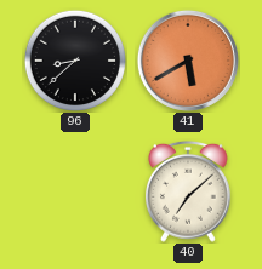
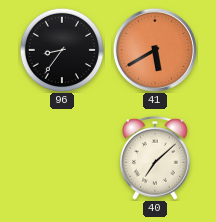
96: 8:38 -> 8:36 (61, 49)
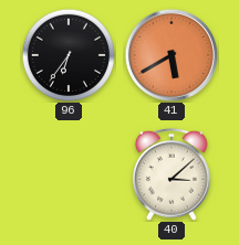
96: 8:36 -> 6:36 (67, 54)
40: 7:08 -> 3:08 (173, 174)
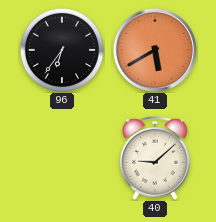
40: 3:08 -> 9:08 (156, 158)
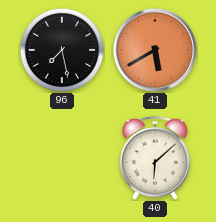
96: 6:36 -> 7:28 (61, 49)
40: 9:08 -> 6:08 (156, 158)
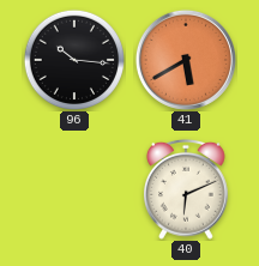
96: 7:28 -> 10:16 (73, 59)
40: 6:08 -> 6:11 (187, 189)
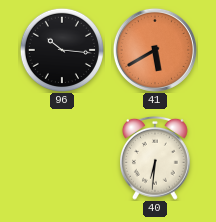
40: 6:11 -> 6:31 (156, 158)
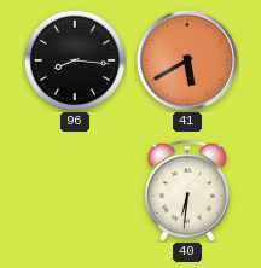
96: 10:16 -> 8:16 (74, 59)
